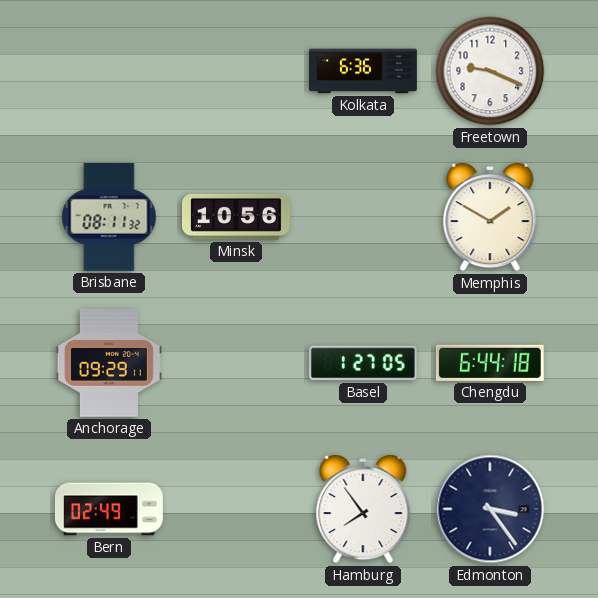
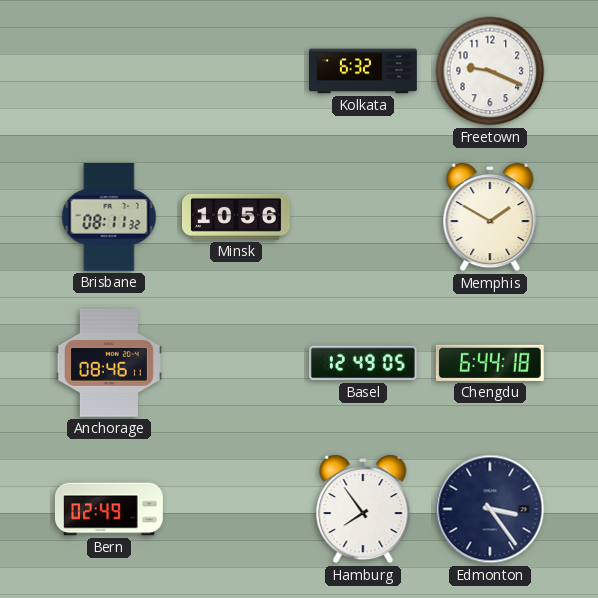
Kolkata: 6:36 -> 6:32 (364, 71)
Anchorage: 09:29 -> 08:46 (109, 363)
Basel: 1:27 -> 12:49 (363, 363)
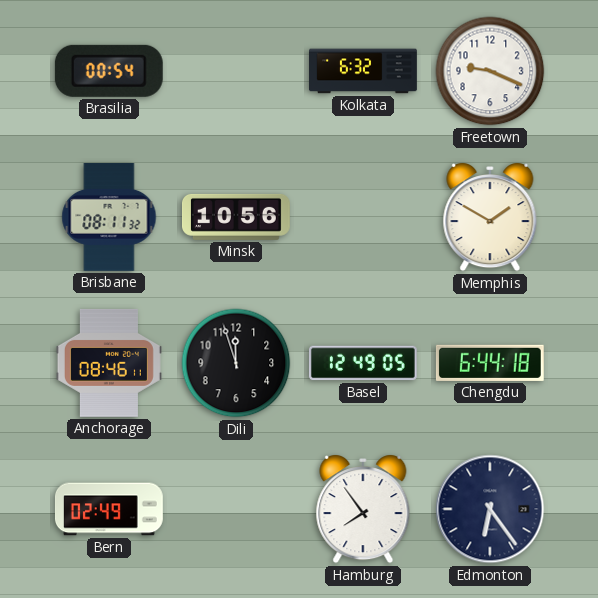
Brasilia: none -> 00:54 (109, 71)
Dili: none -> 11:57 (236, 363)
Edmonton: 3:24 -> 6:24 (490, 509)
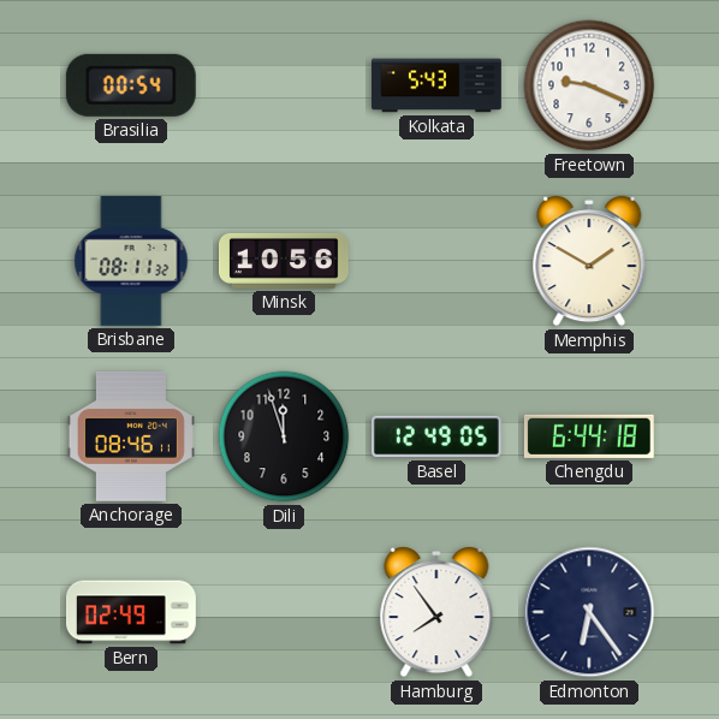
Kolkata: 6:32 -> 5:43 (438, 85)
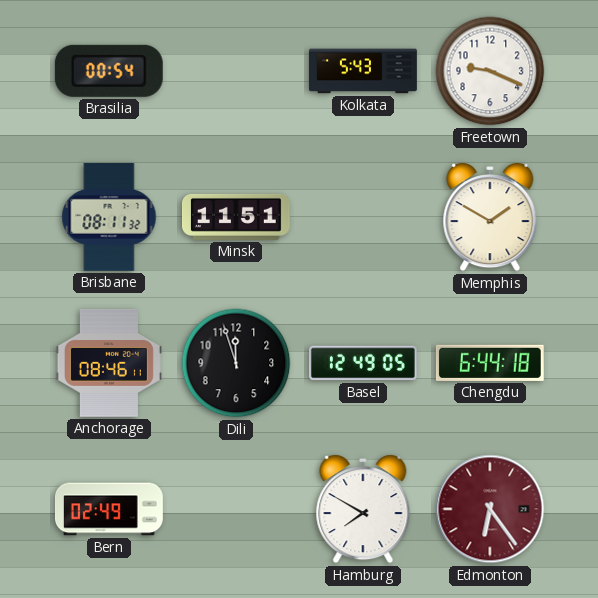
Minsk: 10:56 -> 11:51 (237, 217)
Hamburg: 7:54 -> 7:50 (363, 510)
Edmonton dial: navy -> burgundy (490, 509)
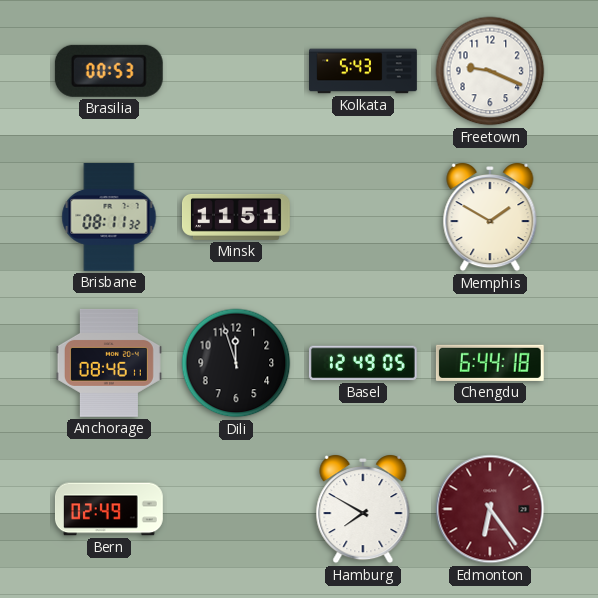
Brasilia: 00:54 -> 00:53 (109, 71)
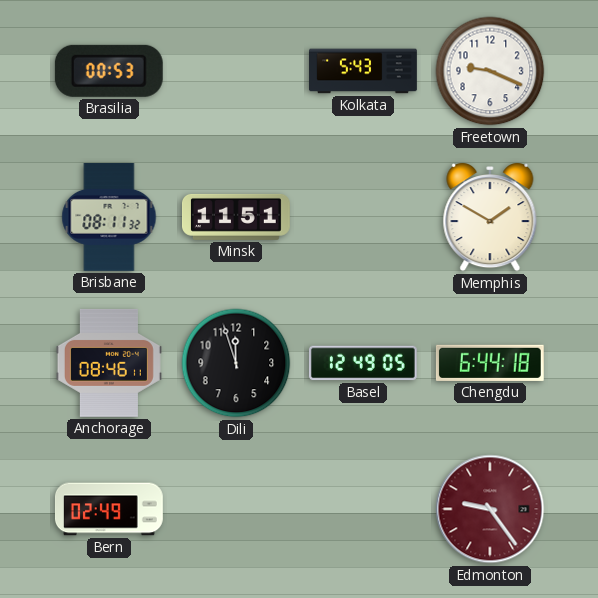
Hamburg: 7:50 -> none (363, 510)
Edmonton: 6:24 -> 9:24 (490, 509)
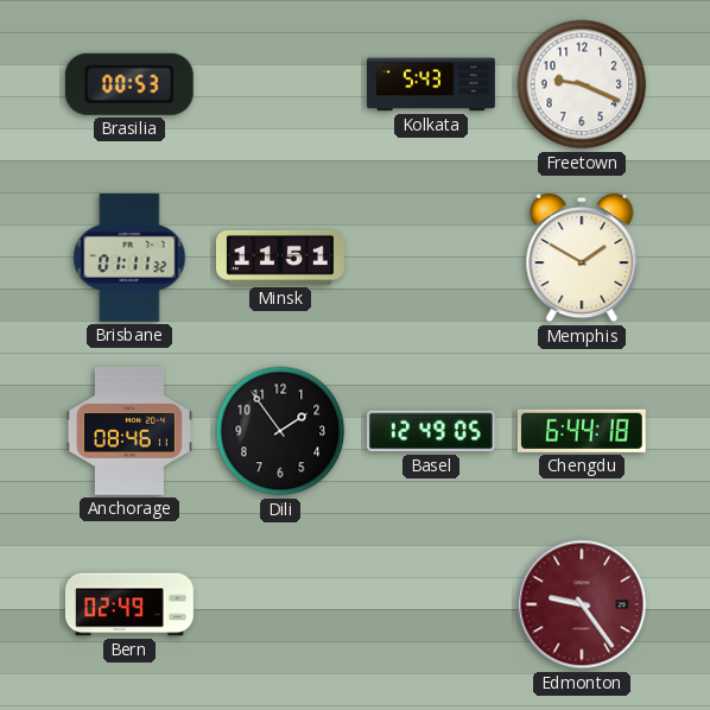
Brisbane: 08:11 -> 01:11 (129, 258)
Dili: 11:57 -> 1:54 (280, 431)
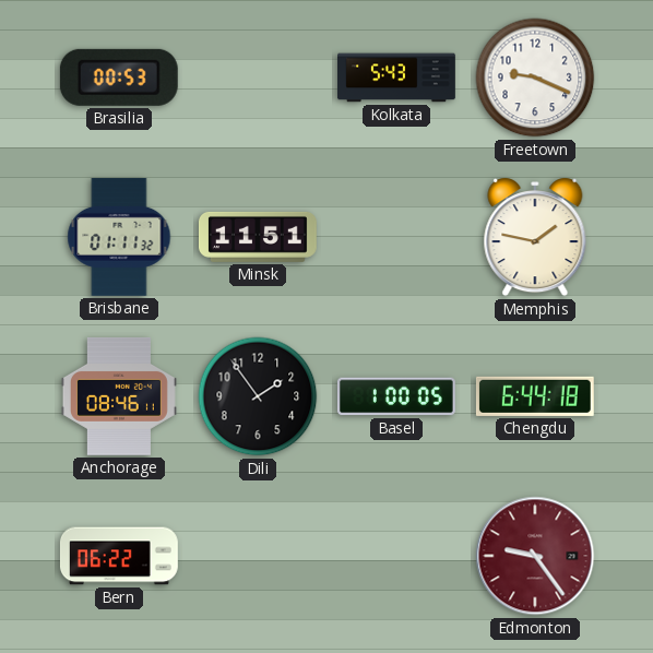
Memphis: 1:50 -> 1:47 (535, 238)
Basel: 12:49 -> 1:00 (396, 396)
Bern: 02:49 -> 06:22 (119, 556)
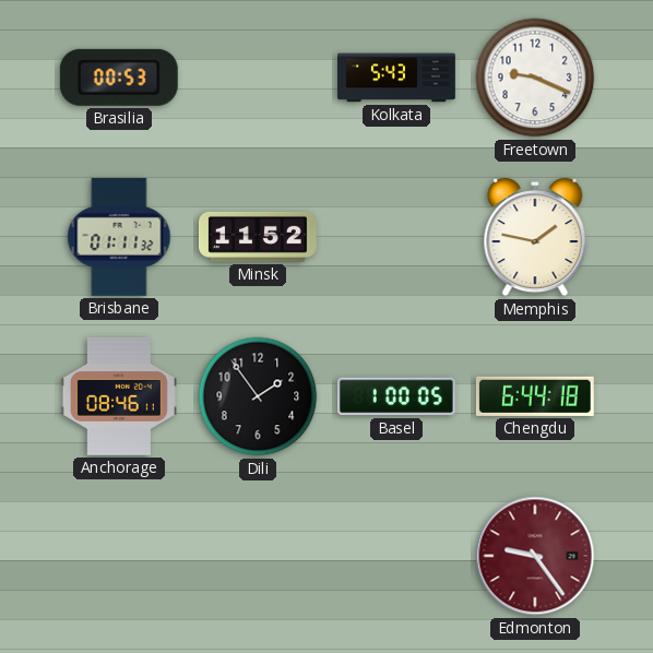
Minsk: 11:51 -> 11:52 (259, 237)
Bern: 06:22 -> none (119, 556)
